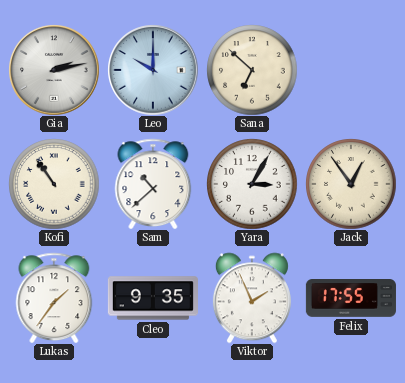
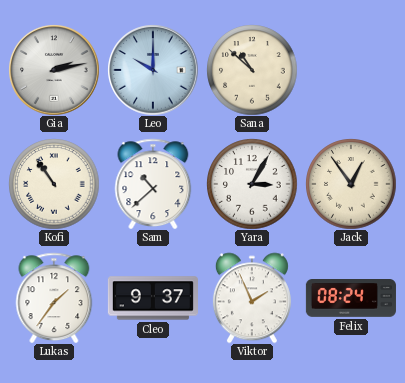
Sana: 6:52 -> 10:52 (252, 70)
Cleo: 9:35 -> 9:37 (153, 298)
Felix: 17:55 -> 08:24 (351, 299)
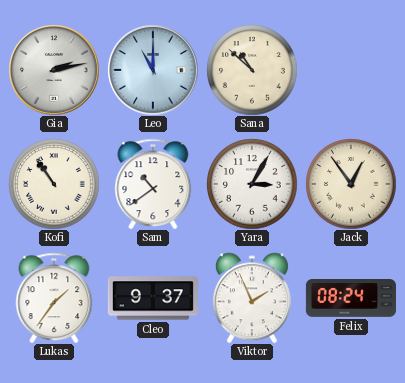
Leo: 10:00 -> 11:00 (153, 70)
Sam: 10:38 -> 10:39 (153, 184)
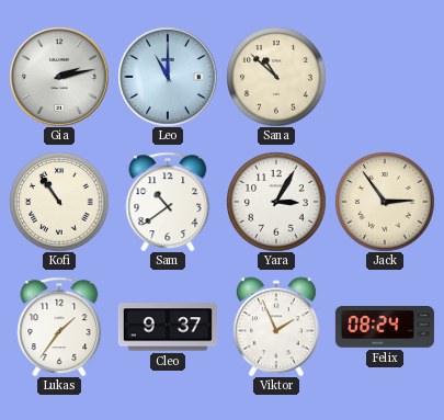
Jack: 12:54 -> 2:54 (385, 202)
